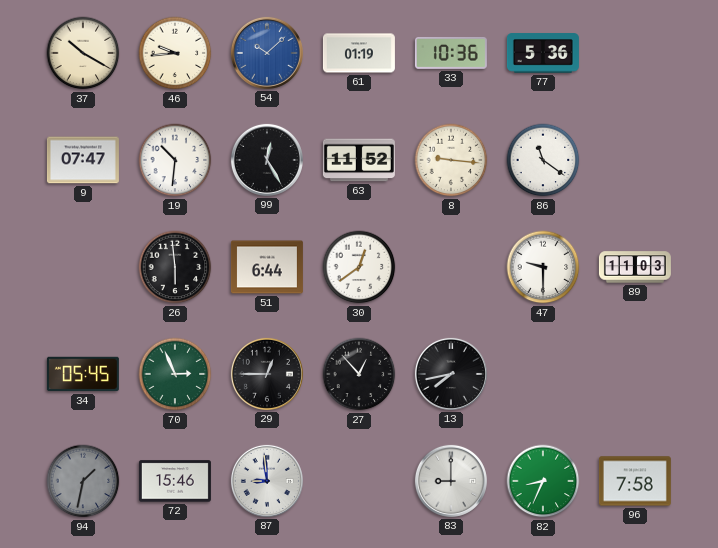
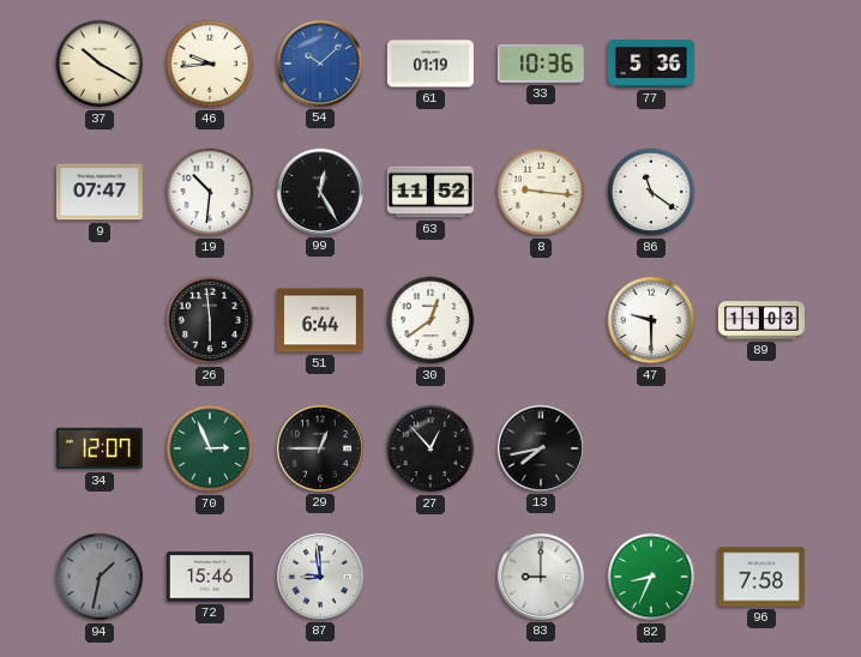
34: 05:45 -> 12:07 (100, 448)
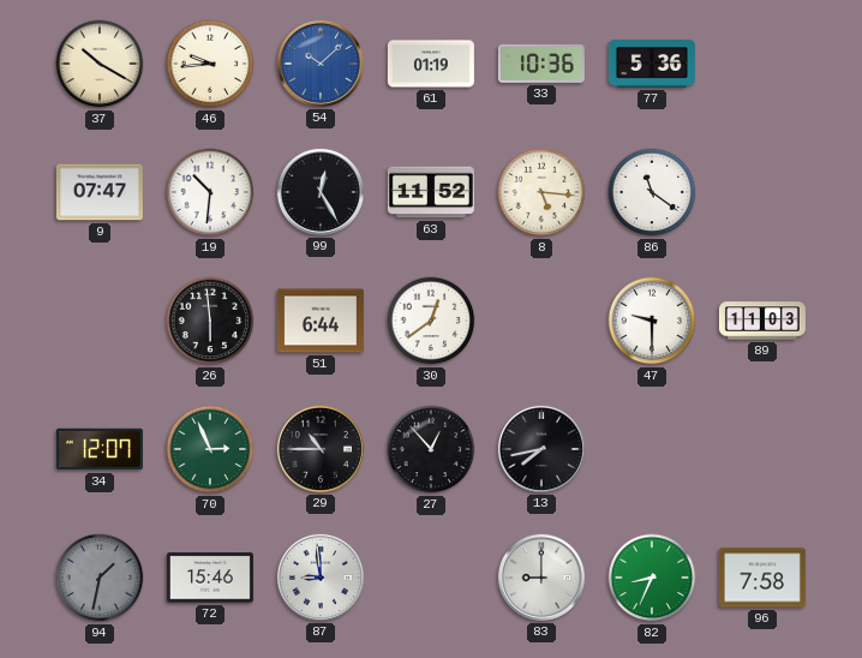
8: 9:16 -> 5:16 (541, 192)
29: 12:45 -> 10:45 (321, 449)
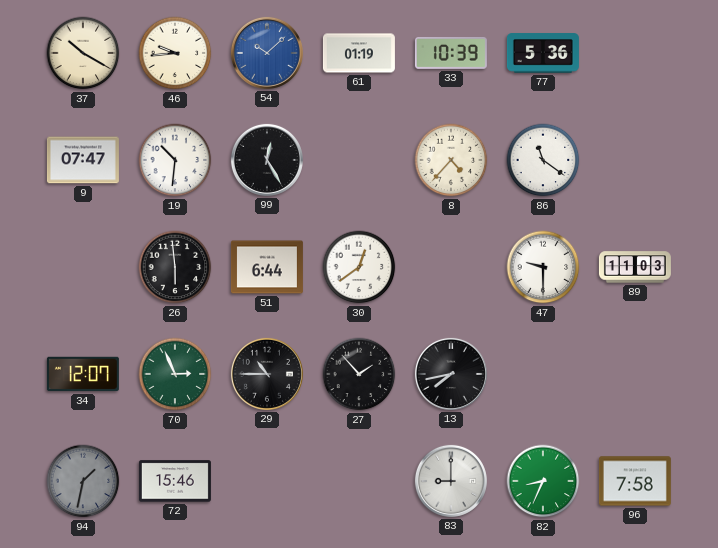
33: 10:36 -> 10:39 (451, 53)
63: 11:52 -> none (431, 192)
8: 5:16 -> 4:37 (451, 160)
27: 12:53 -> 1:53 (359, 374)
87: 8:59 -> none (321, 578)
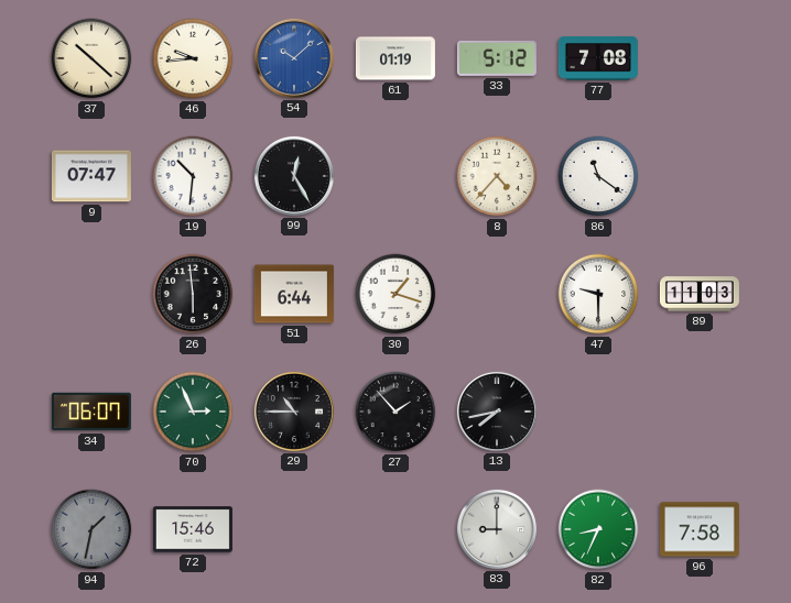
37: 10:20 -> 10:22 (91, 58)
33: 10:39 -> 5:12 (497, 58)
77: 5:36 -> 7:08 (598, 58)
30: 12:39 -> 1:18 (395, 294)
34: 12:07 -> 06:07 (91, 412)
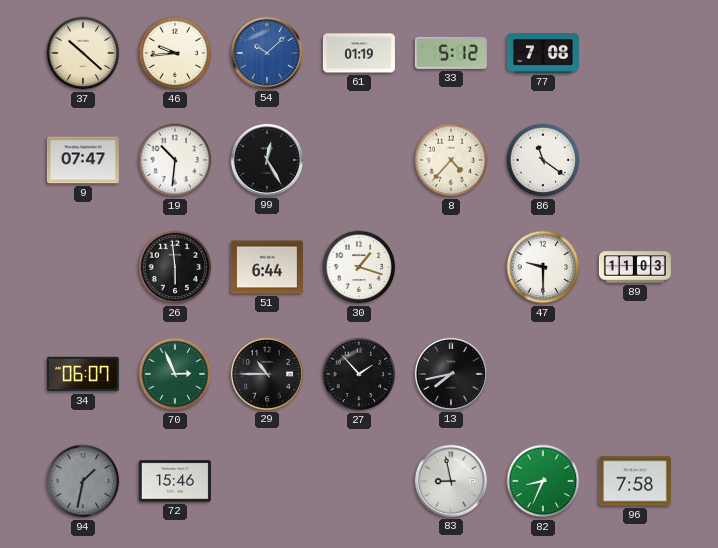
83: 9:00 -> 8:58 (451, 481)
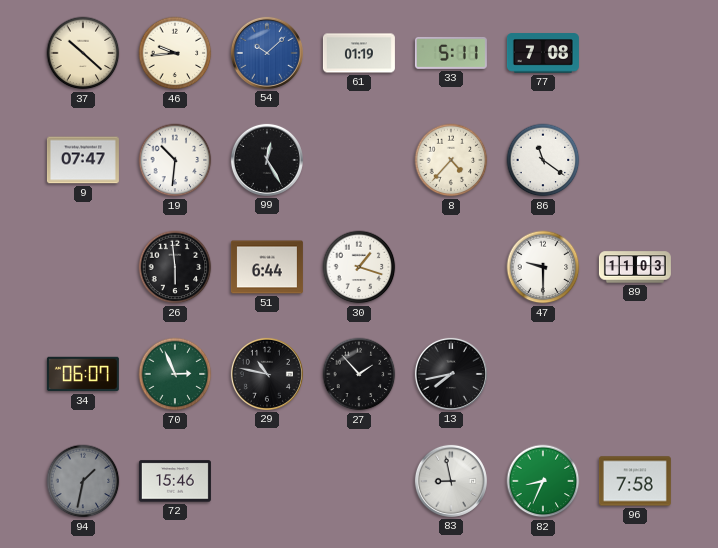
33: 5:12 -> 5:11 (451, 53)
29: 10:45 -> 10:47 (267, 374)
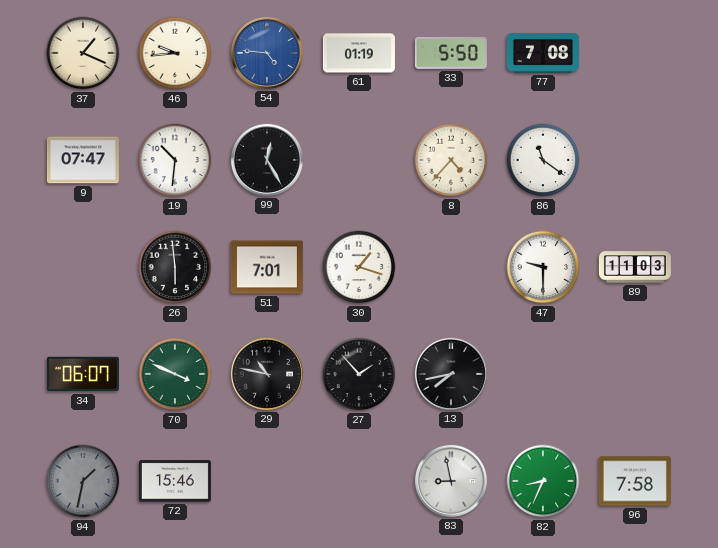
37: 10:22 -> 1:19 (83, 53)
54: 10:08 -> 4:46 (267, 53)
33: 5:11 -> 5:50 (451, 53)
51: 6:44 -> 7:01 (267, 267)
70: 2:56 -> 3:49 (175, 374)
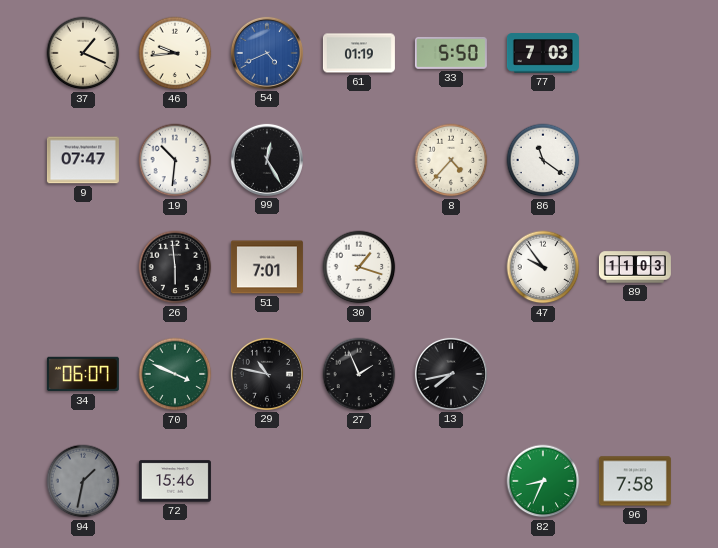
54: 4:46 -> 4:41 (267, 53)
77: 7:08 -> 7:03 (543, 53)
47: 9:30 -> 9:54 (543, 267)
27: 1:53 -> 1:56 (359, 374)
83: 8:58 -> none (451, 481)
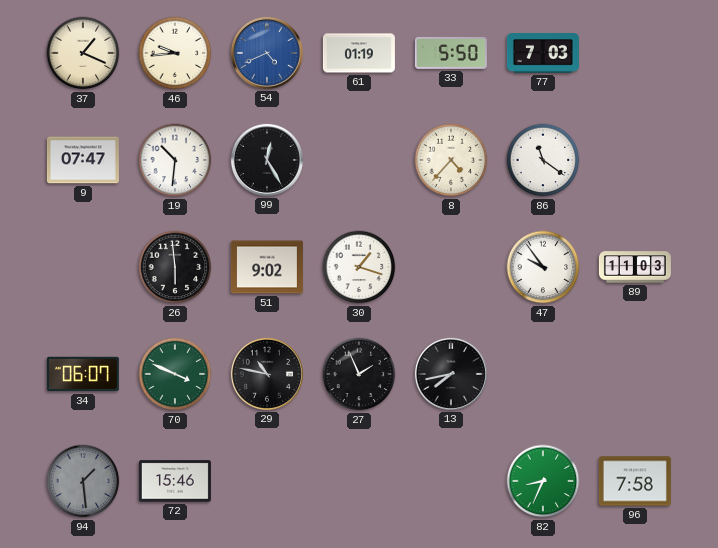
51: 7:01 -> 9:02 (267, 267)
94: 1:32 -> 1:29 (83, 481)
